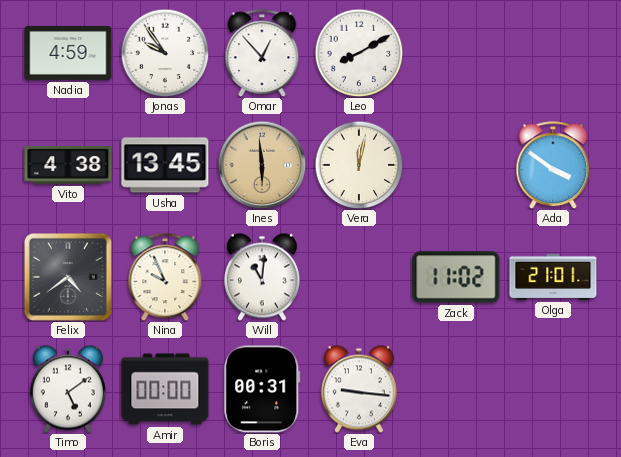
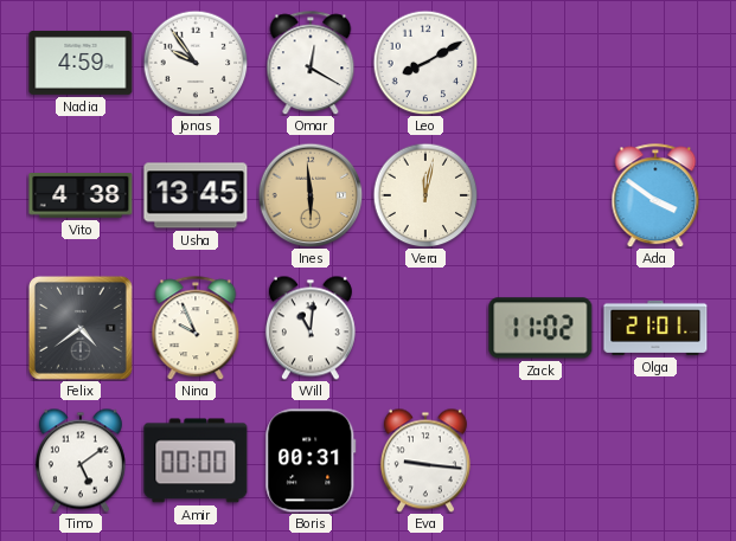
Omar: 12:53 -> 12:20 (311, 63)
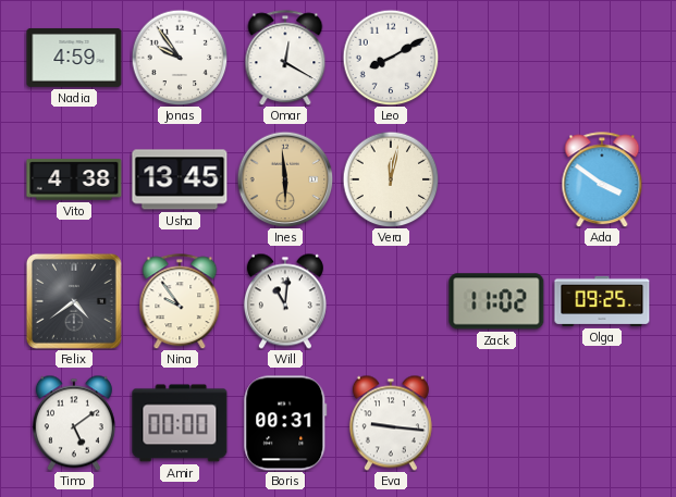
Nina: 9:56 -> 9:54 (180, 301)
Olga: 21:01 -> 09:25 (602, 301)
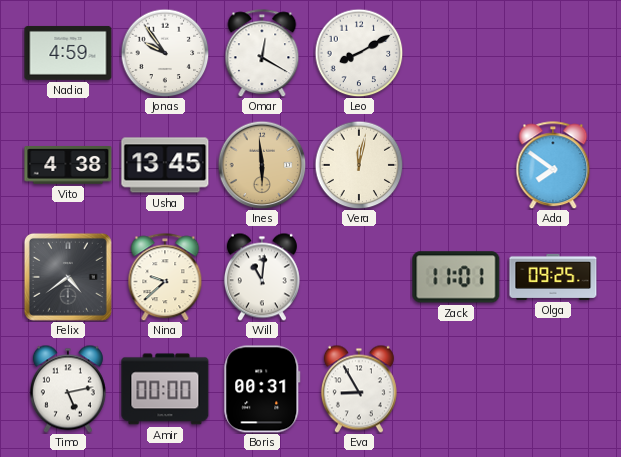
Ada: 3:51 -> 7:51 (553, 165)
Nina: 9:54 -> 9:38 (165, 277)
Zack: 11:02 -> 11:01 (456, 277)
Timo: 5:09 -> 5:13 (68, 389)
Eva: 9:16 -> 8:55 (359, 389)
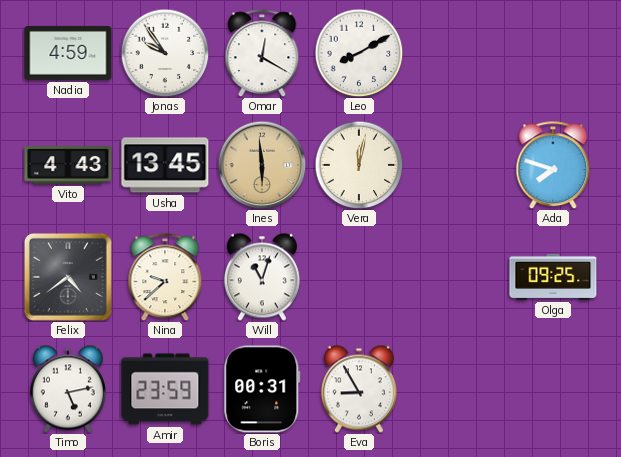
Vito: 4:38 -> 4:43 (68, 165)
Ada: 7:51 -> 7:48 (553, 165)
Will: 11:01 -> 11:03 (262, 277)
Zack: 11:01 -> none (456, 277)
Amir: 00:00 -> 23:59 (165, 389)
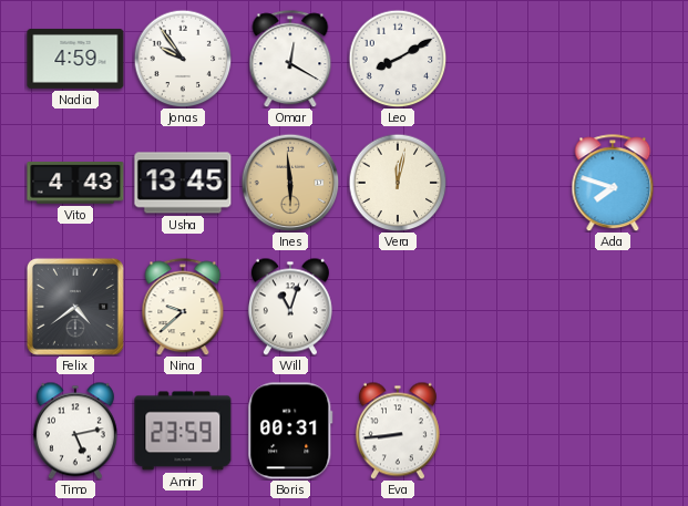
Olga: 09:25 -> none (553, 277)
Eva: 8:55 -> 8:44 (398, 431)
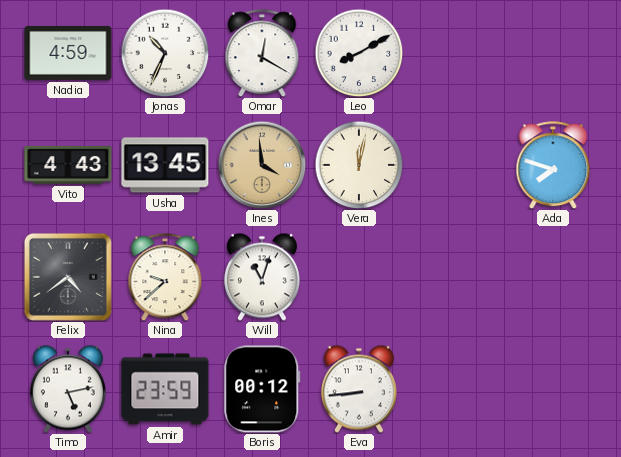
Jonas: 9:54 -> 10:34 (165, 53)
Ines: 5:59 -> 3:59 (262, 165)
Boris: 00:31 -> 00:12 (262, 389)
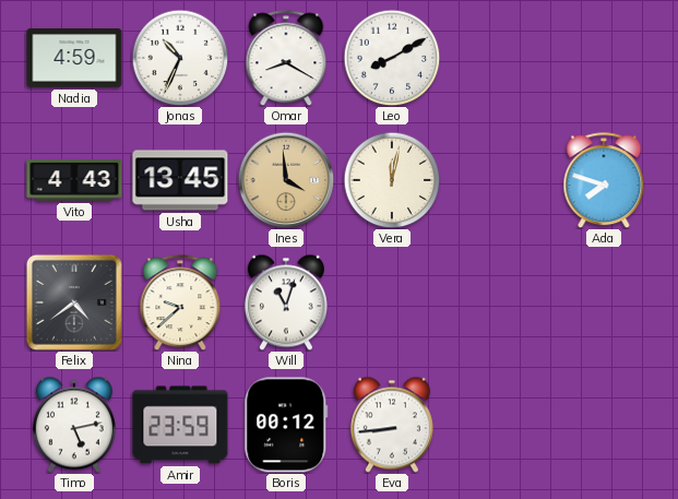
Omar: 12:20 -> 8:20 (286, 58)
